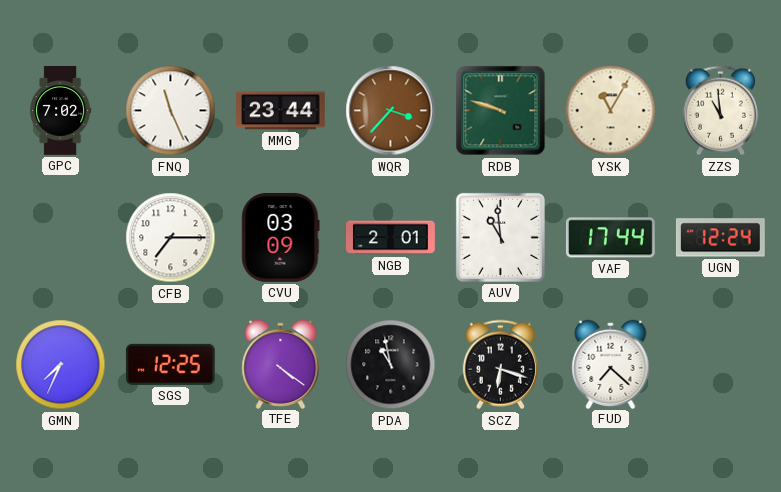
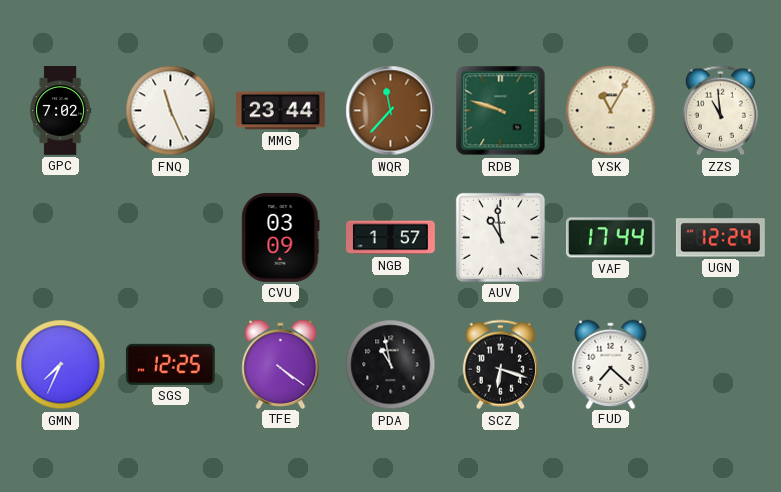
WQR: 3:37 -> 11:37 (391, 111)
CFB: 7:15 -> none (171, 238)
NGB: 2:01 -> 1:57 (391, 238)
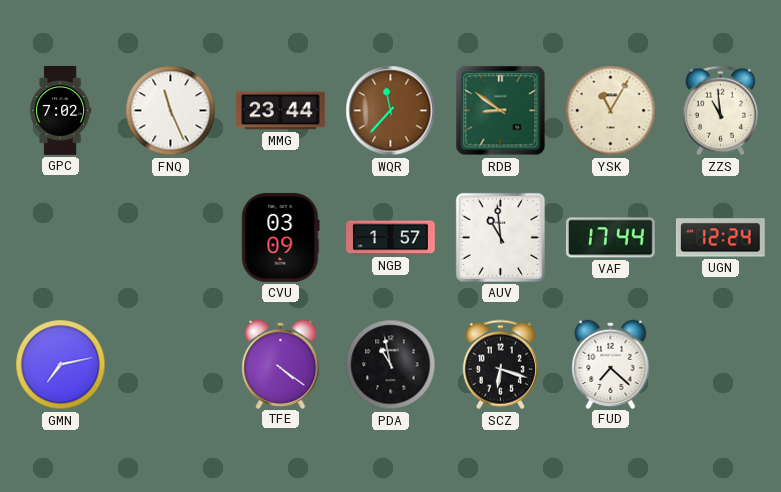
RDB: 9:48 -> 8:51 (501, 111)
GMN: 7:34 -> 7:13 (61, 365)
SGS: 12:25 -> none (170, 364)
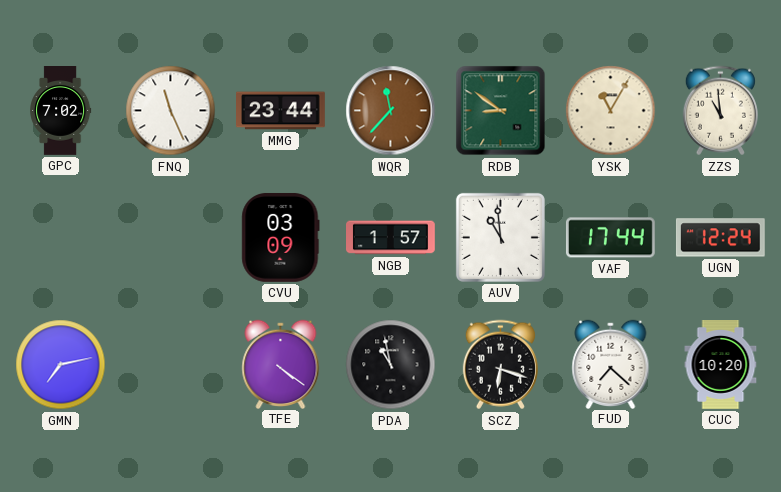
CUC: none -> 10:20 (721, 365)
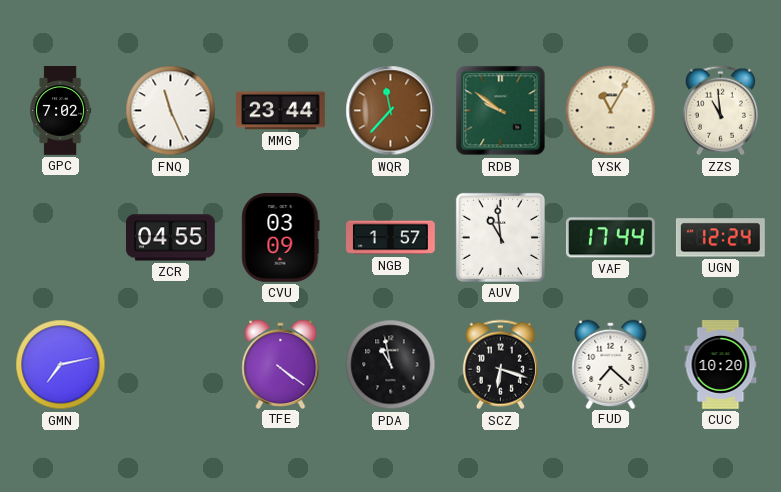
RDB: 8:51 -> 9:51 (501, 111)
ZCR: none -> 04:55 (171, 238)
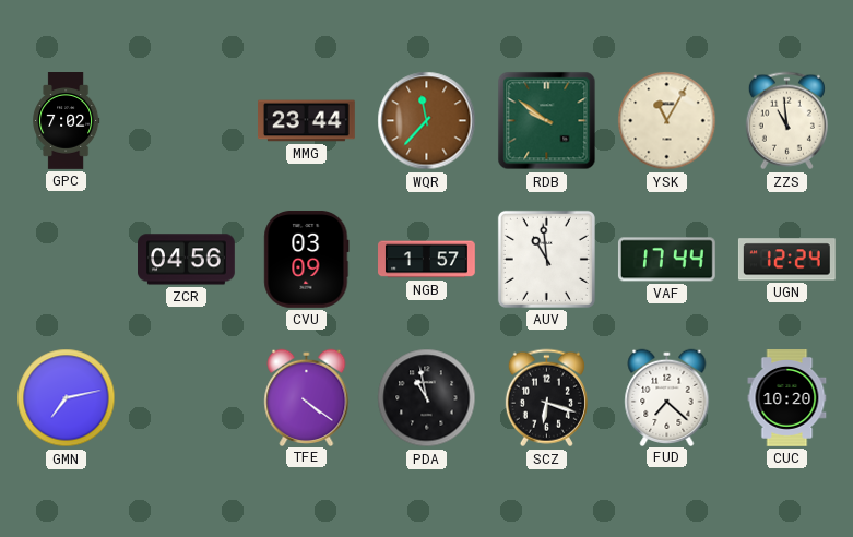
FNQ: 11:26 -> none (171, 111)
ZCR: 04:55 -> 04:56 (187, 260)
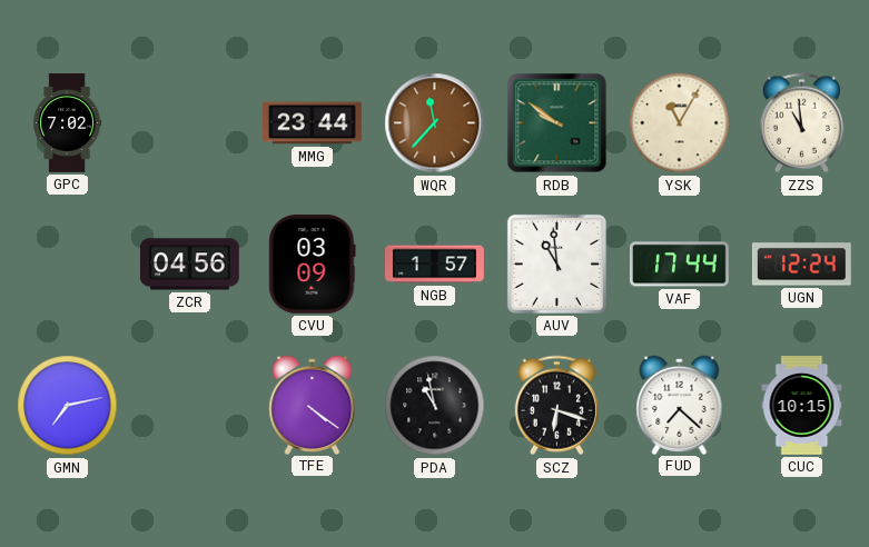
CUC: 10:20 -> 10:15 (802, 406)
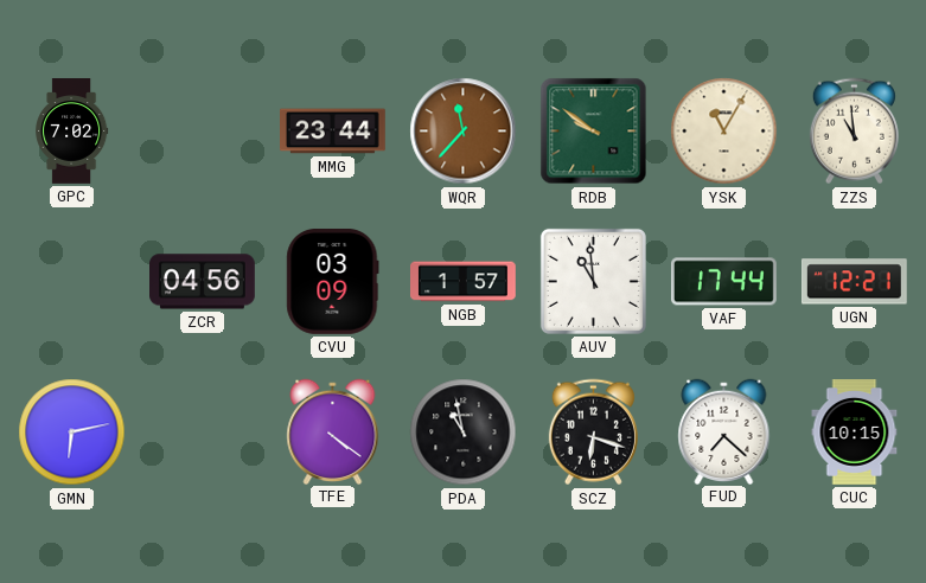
UGN: 12:24 -> 12:21 (854, 282)
GMN: 7:13 -> 6:13 (72, 433)
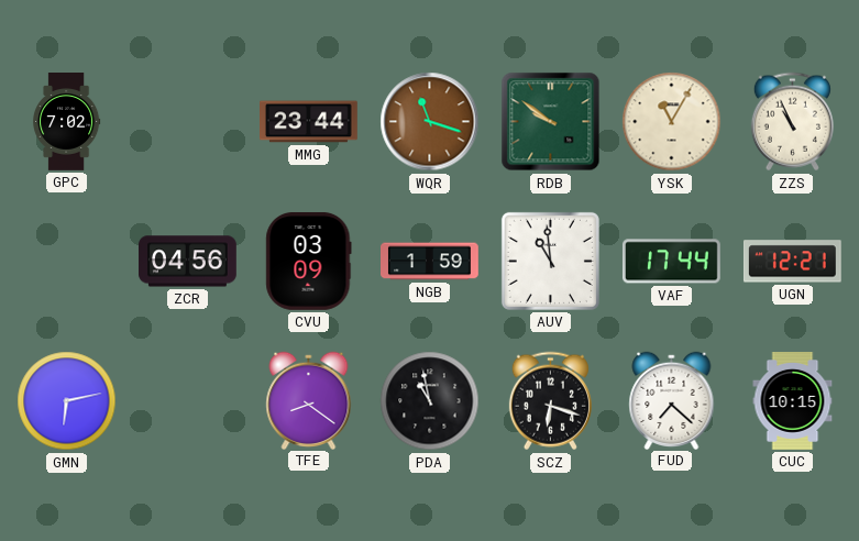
WQR: 11:37 -> 11:18 (430, 122)
ZZS: 10:59 -> 10:56 (792, 122)
NGB: 1:57 -> 1:59 (430, 262)
TFE: 4:21 -> 8:21 (309, 400)
